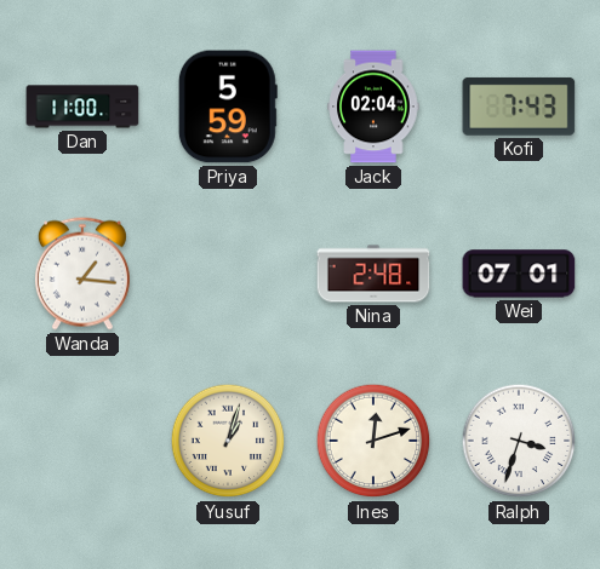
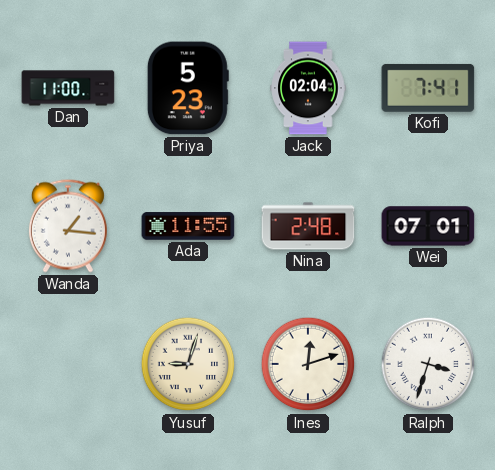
Priya: 5:59 -> 5:23 (188, 88)
Kofi: 7:43 -> 7:41 (428, 88)
Ada: none -> 11:55 (188, 226)
Yusuf: 1:03 -> 9:03 (188, 364)
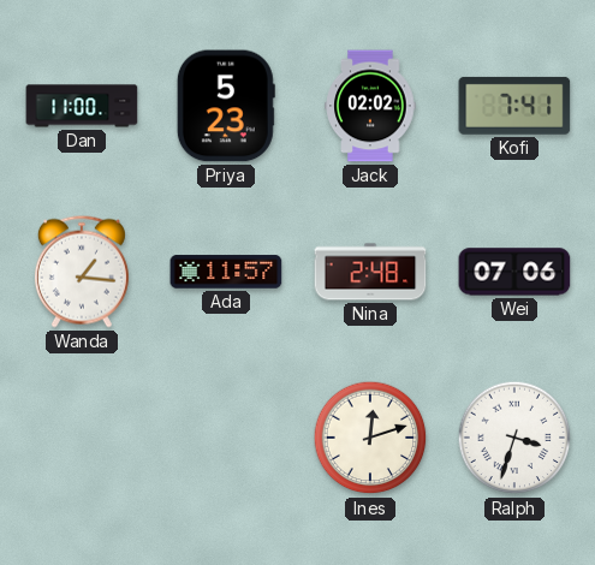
Jack: 02:04 -> 02:02 (370, 106)
Ada: 11:55 -> 11:57 (226, 272)
Wei: 07:01 -> 07:06 (514, 272)
Yusuf: 9:03 -> none (188, 364)
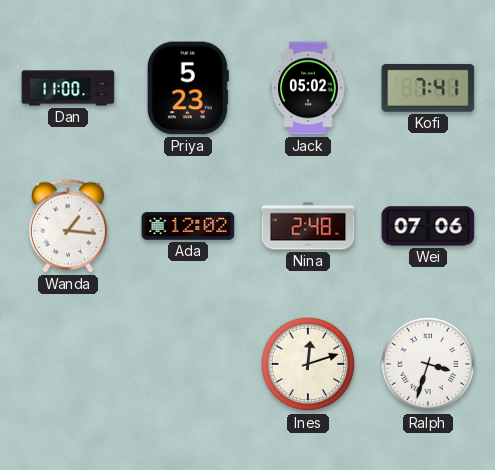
Jack: 02:02 -> 05:02 (308, 88)
Ada: 11:57 -> 12:02 (188, 226)
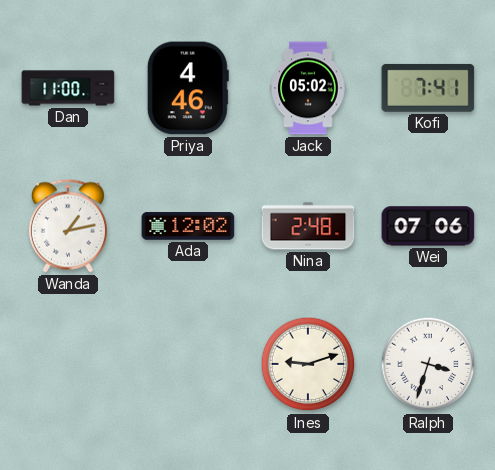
Priya: 5:23 -> 4:46 (188, 88)
Wanda: 1:16 -> 1:13 (68, 226)
Ines: 12:12 -> 9:12 (308, 364)
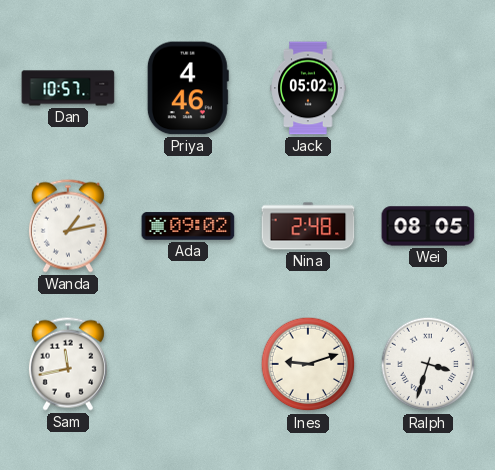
Dan: 11:00 -> 10:57 (68, 88)
Kofi: 7:41 -> none (428, 88)
Ada: 12:02 -> 09:02 (188, 226)
Wei: 07:06 -> 08:05 (428, 226)
Sam: none -> 11:43 (68, 364)
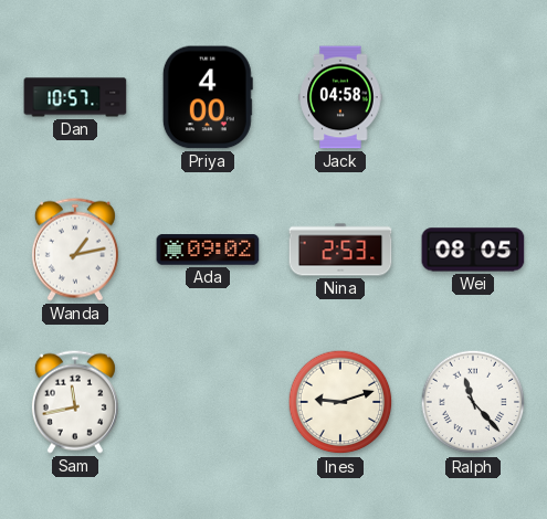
Priya: 4:46 -> 4:00 (208, 97)
Jack: 05:02 -> 04:58 (340, 97)
Nina: 2:48 -> 2:53 (340, 250)
Ralph: 3:33 -> 11:23 (473, 402)
